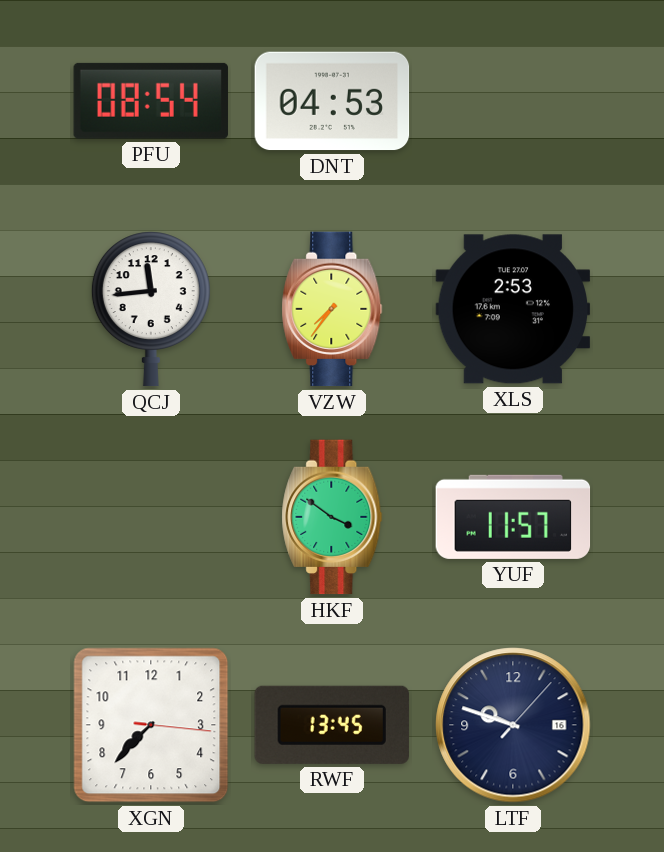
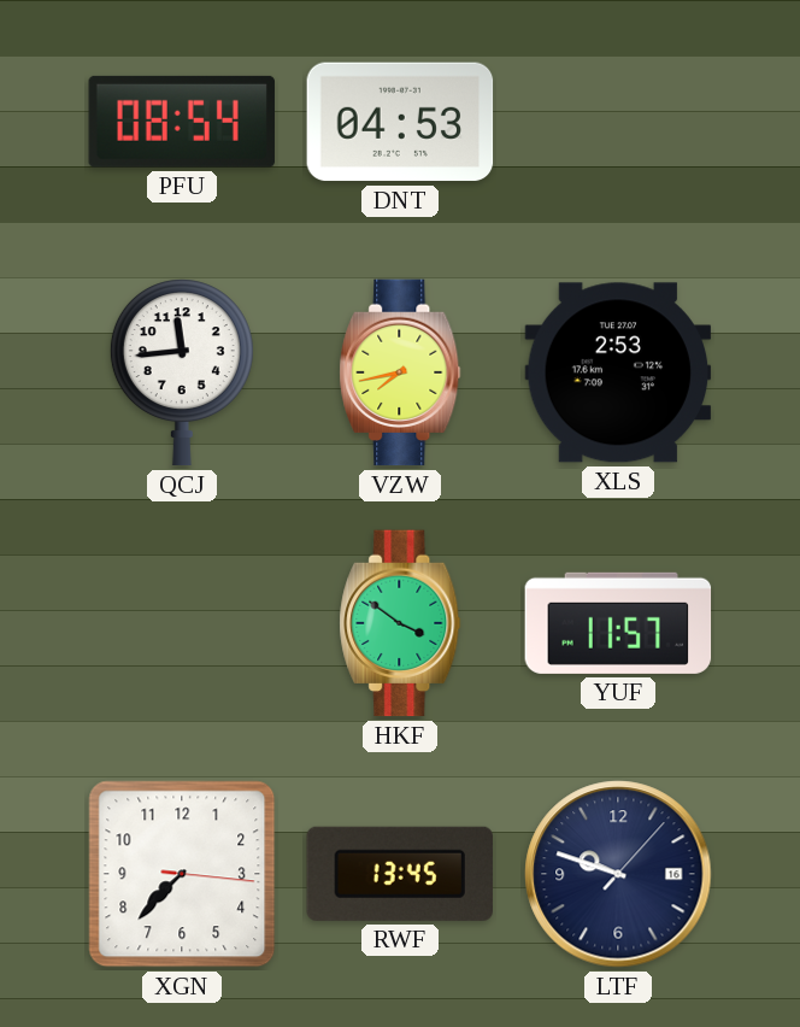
VZW: 7:36 -> 7:43 (400, 372)
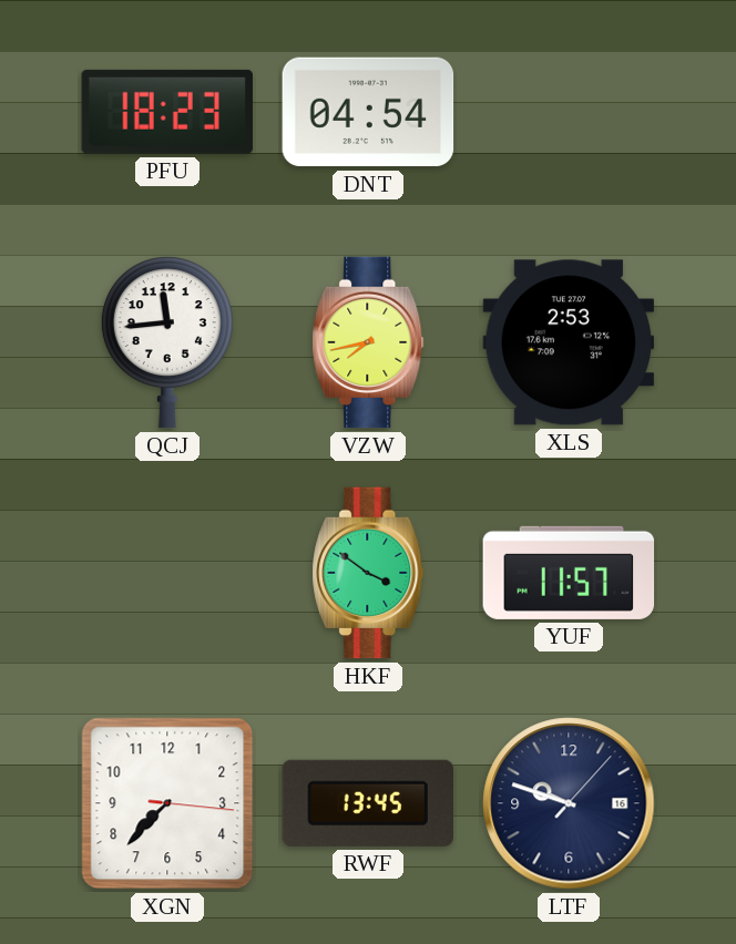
PFU: 08:54 -> 18:23 (167, 112)
DNT: 04:53 -> 04:54 (368, 112)
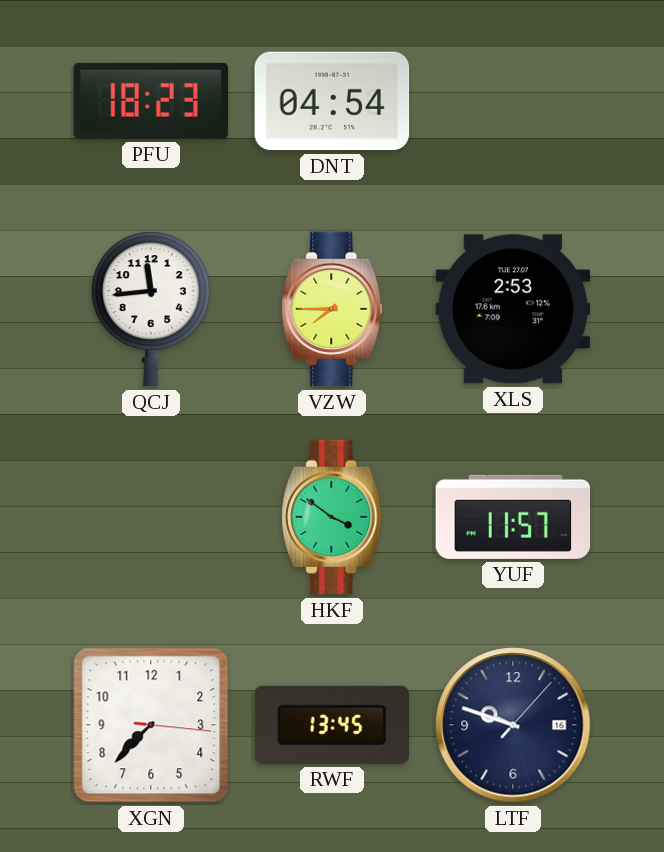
VZW: 7:43 -> 7:45 (332, 309)
